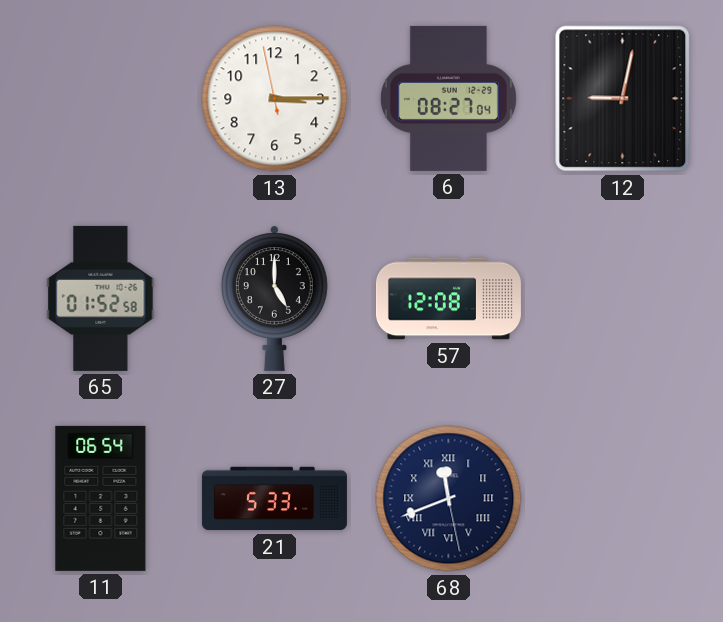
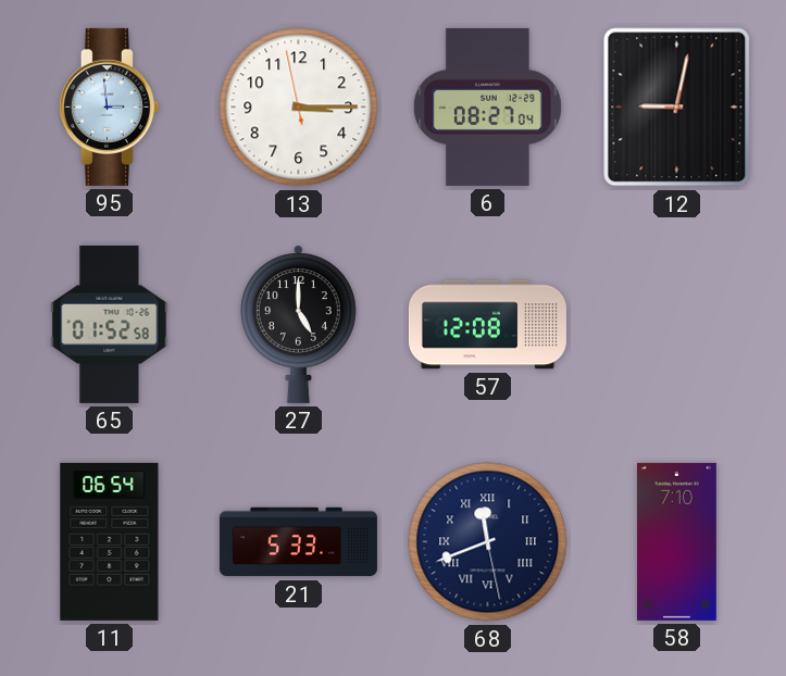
95: none -> 2:59 (109, 107)
58: none -> 7:10 (676, 541)
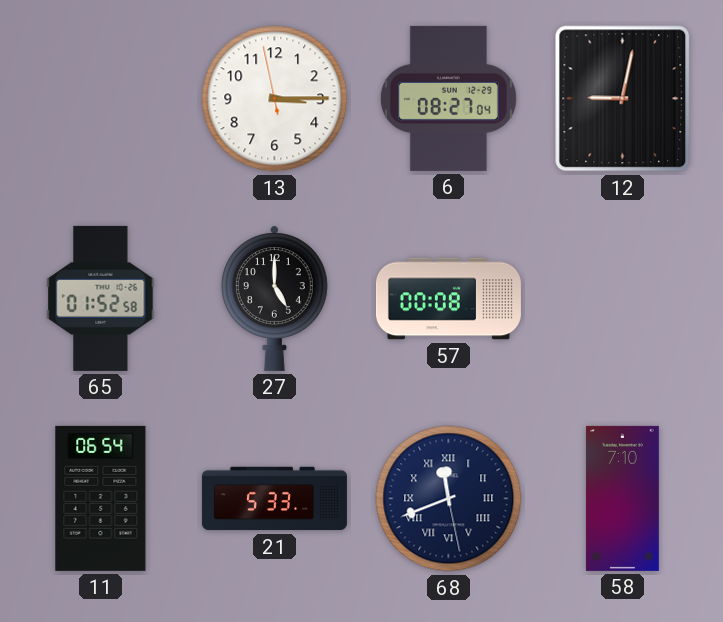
95: 2:59 -> none (109, 107)
57: 12:08 -> 00:08 (448, 299)
